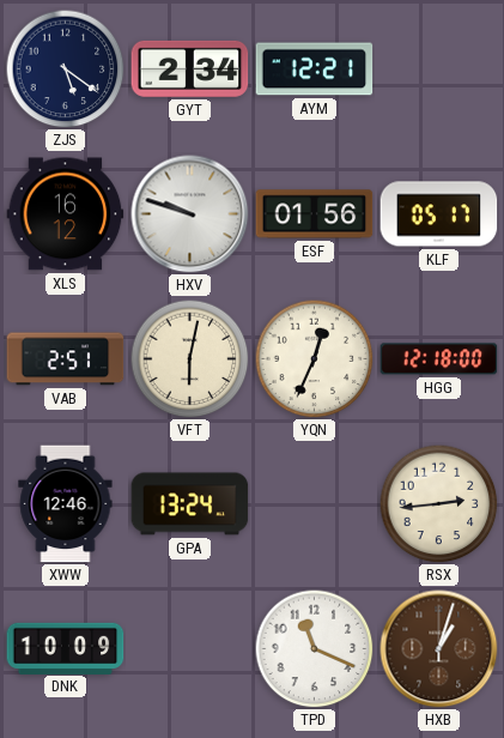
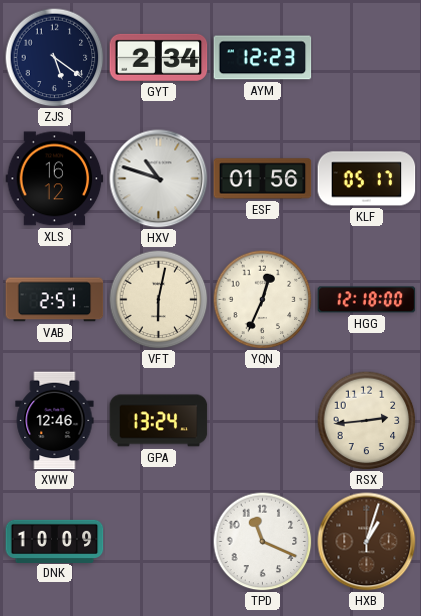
AYM: 12:21 -> 12:23 (263, 58)
HXV: 9:48 -> 10:48 (159, 179)
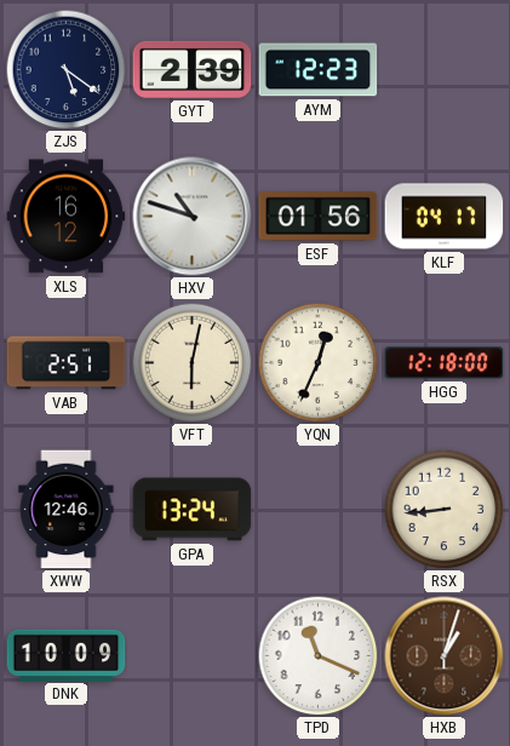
GYT: 2:34 -> 2:39 (193, 69)
KLF: 05:17 -> 04:17 (445, 217)
RSX: 2:44 -> 8:44 (445, 510)
